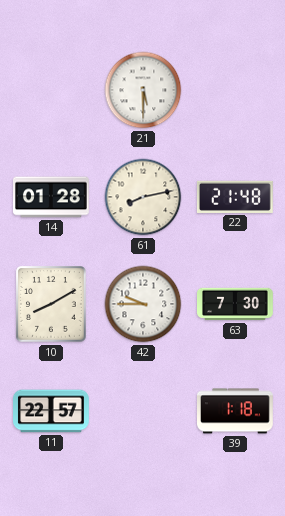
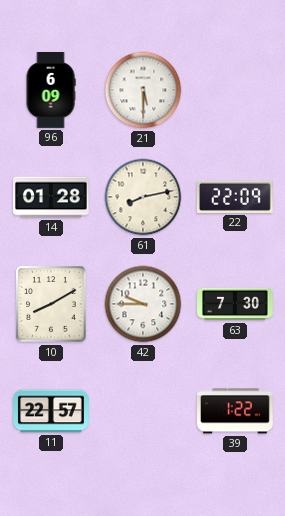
96: none -> 6:09 (51, 91)
22: 21:48 -> 22:09 (235, 197)
39: 1:18 -> 1:22 (236, 411)
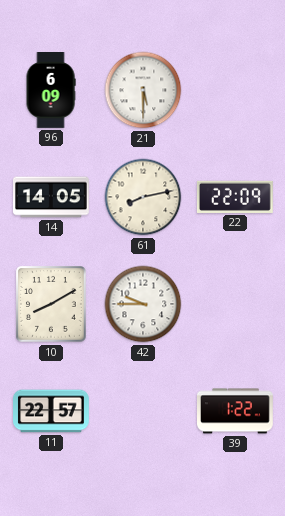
14: 01:28 -> 14:05 (52, 197)
63: 7:30 -> none (236, 304)
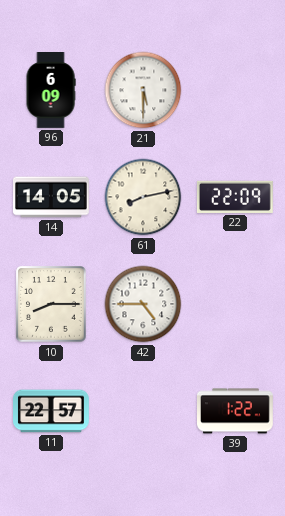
10: 8:10 -> 8:15 (52, 305)
42: 9:45 -> 4:45 (143, 304)
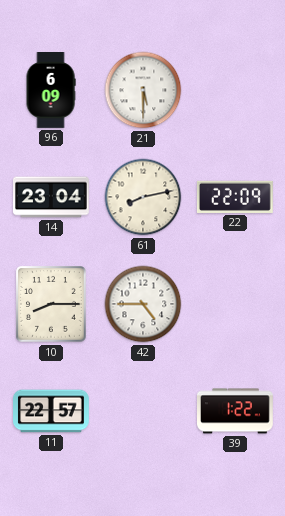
14: 14:05 -> 23:04 (52, 197)
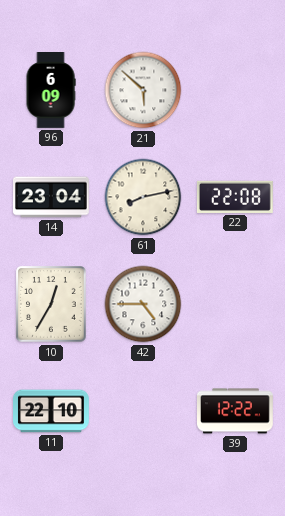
21: 5:30 -> 5:52 (143, 90)
22: 22:09 -> 22:08 (235, 197)
10: 8:15 -> 12:35 (52, 305)
11: 22:57 -> 22:10 (52, 411)
39: 1:22 -> 12:22 (236, 411)
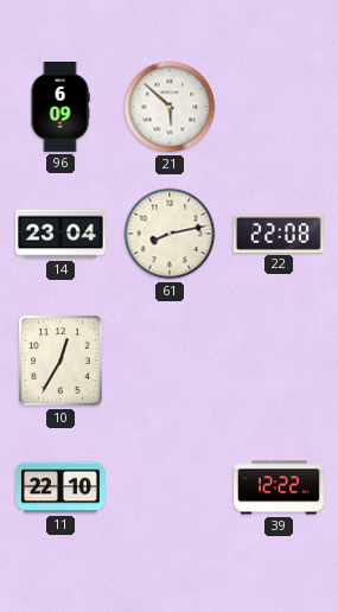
42: 4:45 -> none (143, 304)
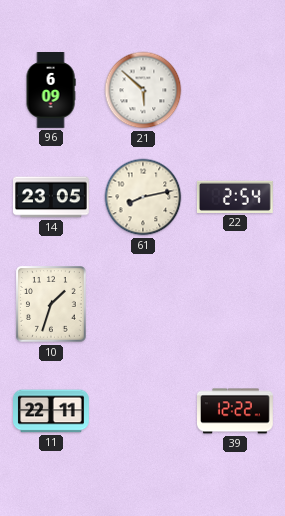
14: 23:04 -> 23:05 (52, 197)
22: 22:08 -> 2:54 (235, 197)
10: 12:35 -> 1:33 (52, 305)
11: 22:10 -> 22:11 (52, 411)
